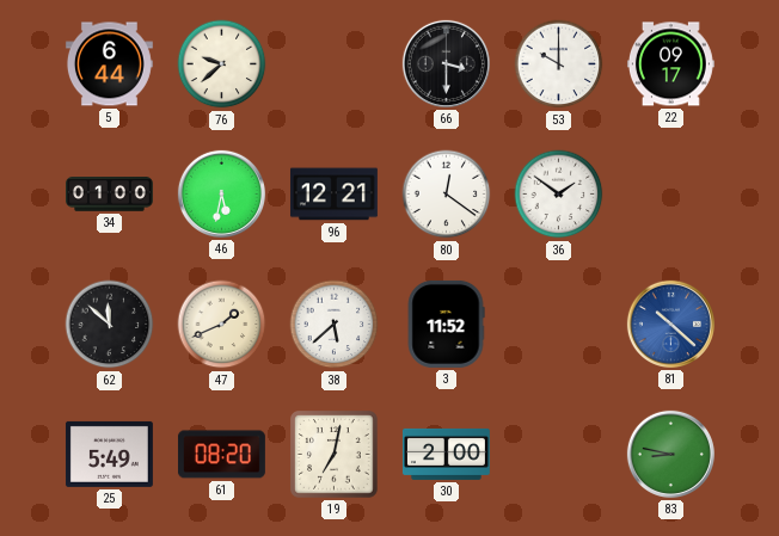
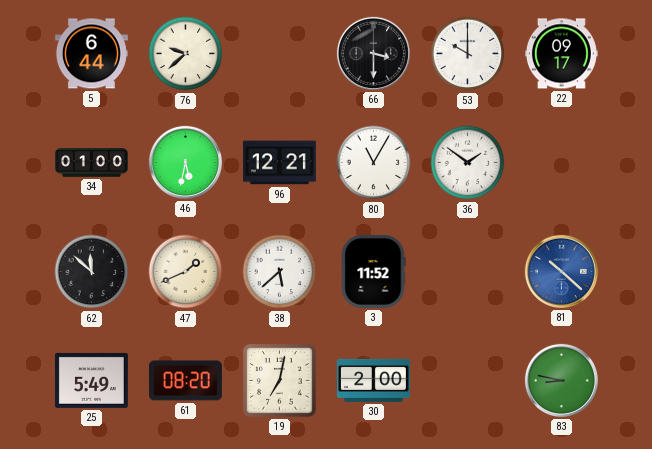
80: 12:21 -> 11:05 (374, 163)
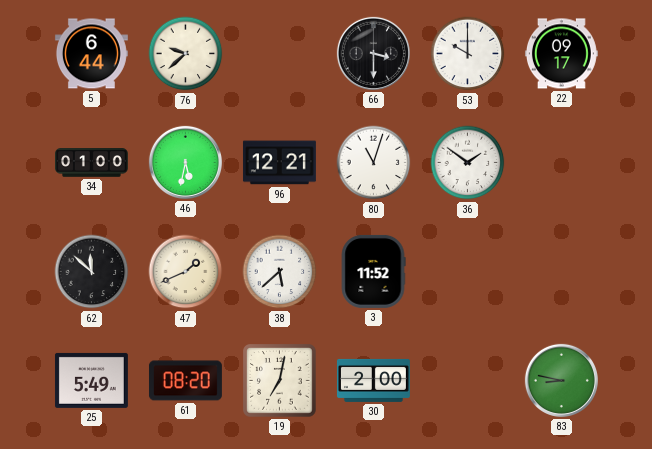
80: 11:05 -> 11:03 (374, 163)
81: 10:22 -> none (561, 271)
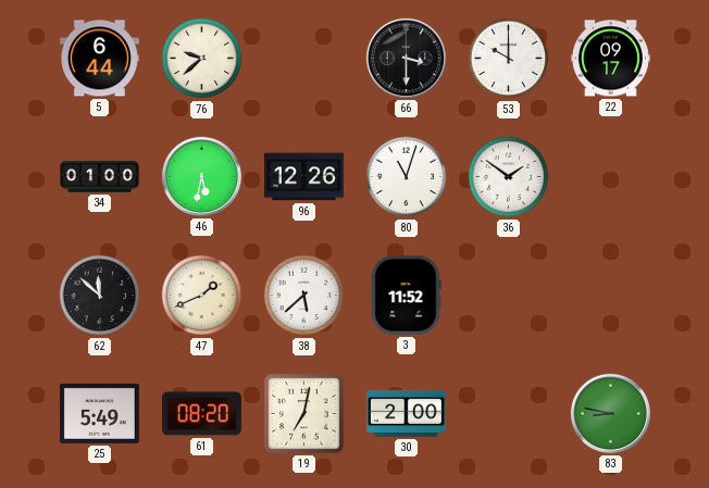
96: 12:21 -> 12:26 (303, 177)
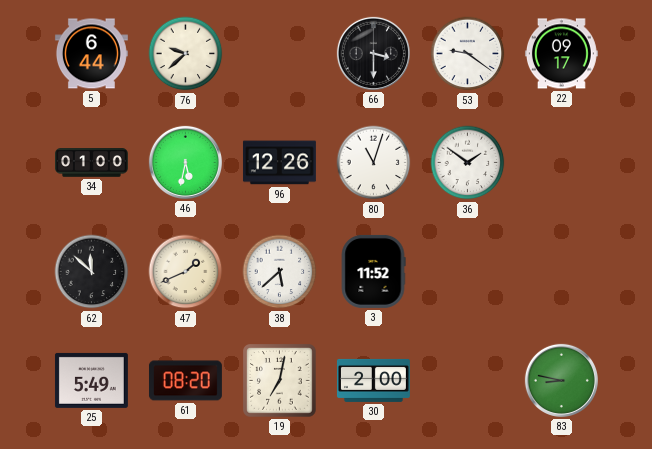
53: 10:00 -> 9:21 (468, 54)
